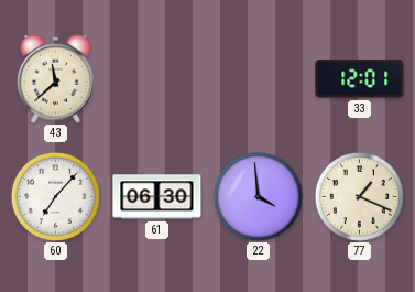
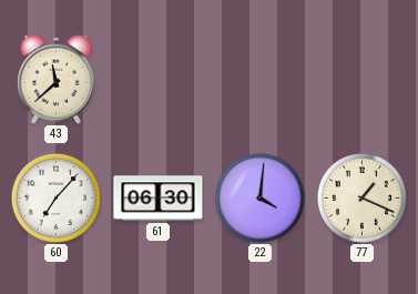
33: 12:01 -> none (360, 79)
22: 3:59 -> 4:01 (259, 197)
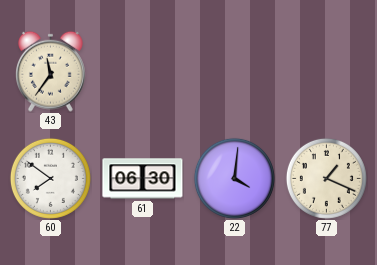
43: 11:38 -> 11:36 (50, 71)
60: 7:07 -> 7:51 (50, 178)
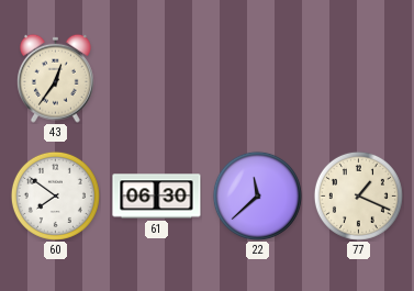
43: 11:36 -> 12:36 (55, 78)
22: 4:01 -> 11:38 (257, 195)
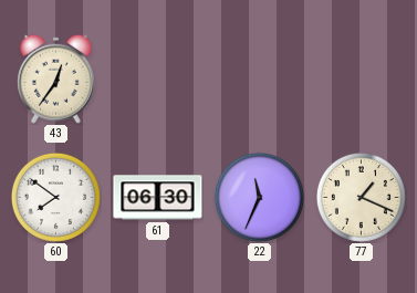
22: 11:38 -> 11:34 (259, 197)
